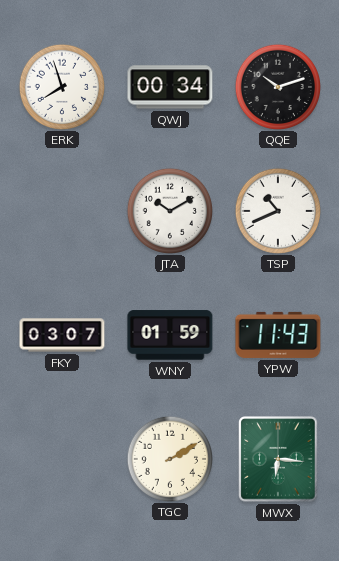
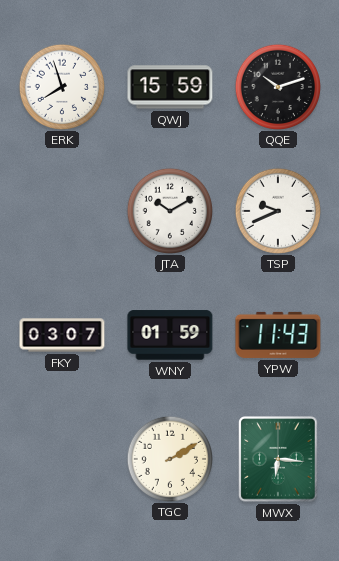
QWJ: 00:34 -> 15:59 (170, 87)
TSP: 10:41 -> 9:41 (277, 210)
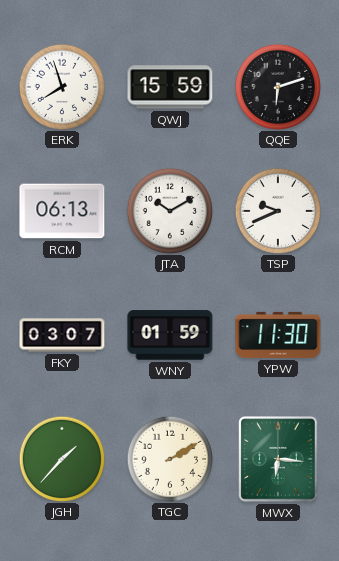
QQE: 10:12 -> 6:12 (277, 86)
RCM: none -> 06:13 (62, 211)
YPW: 11:43 -> 11:30 (278, 335)
JGH: none -> 1:37 (61, 458)
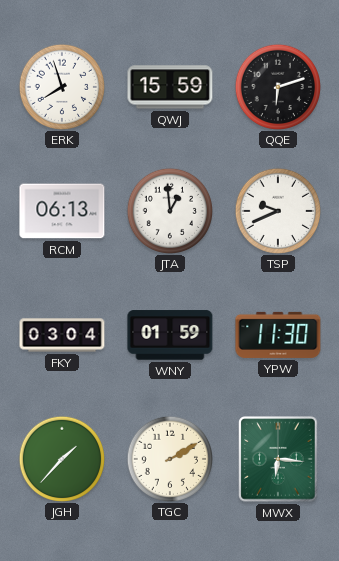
JTA: 10:10 -> 12:59 (169, 210)
FKY: 03:07 -> 03:04 (62, 335)
